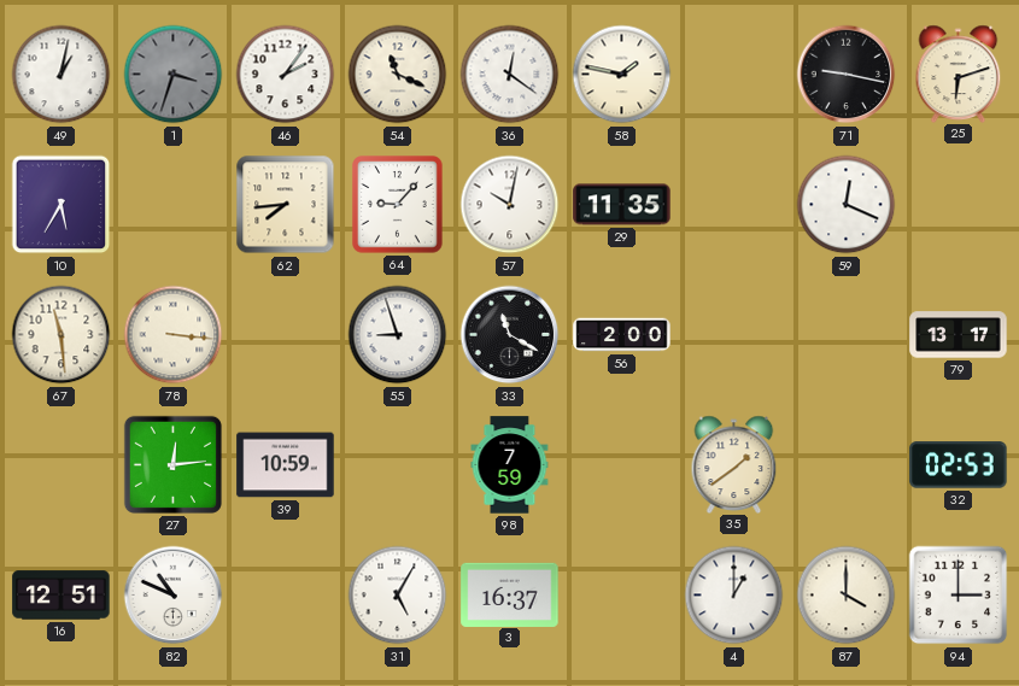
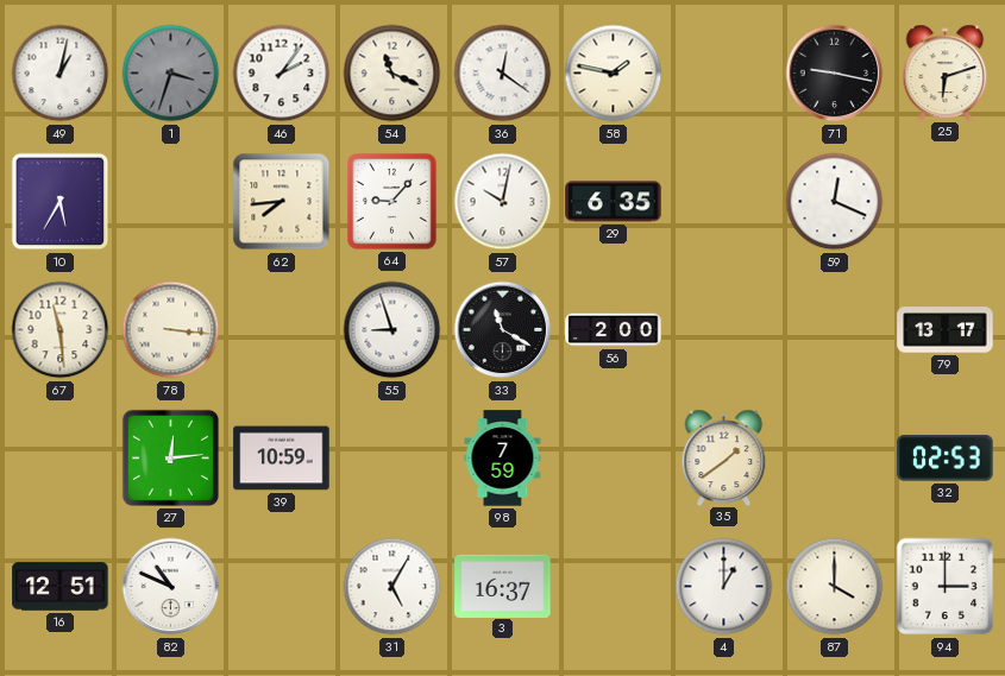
29: 11:35 -> 6:35 (614, 202)
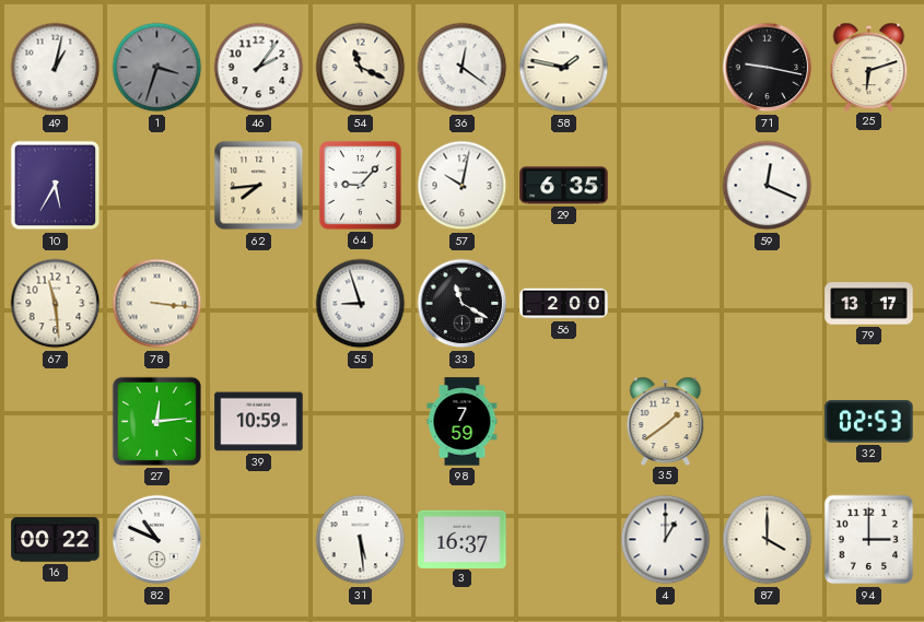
16: 12:51 -> 00:22 (56, 540)
31: 5:05 -> 5:29 (361, 540)
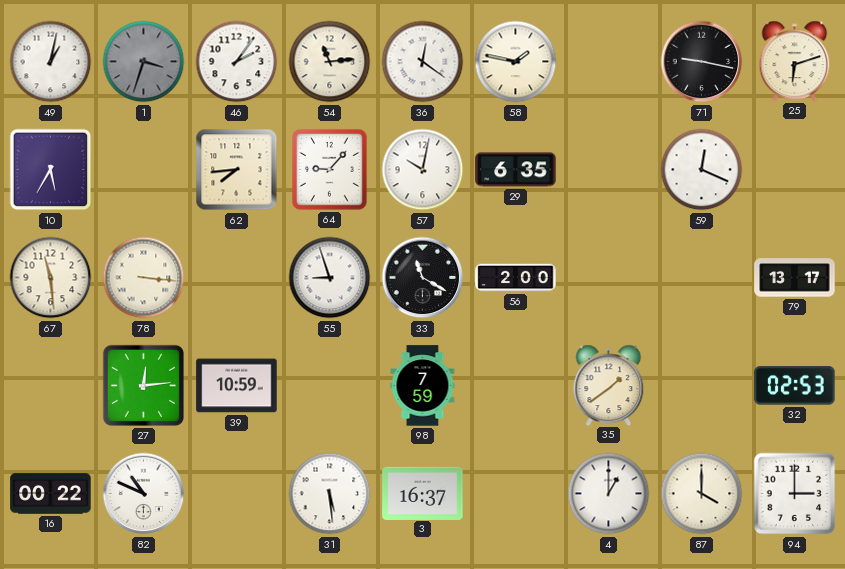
54: 11:19 -> 11:14 (330, 62)
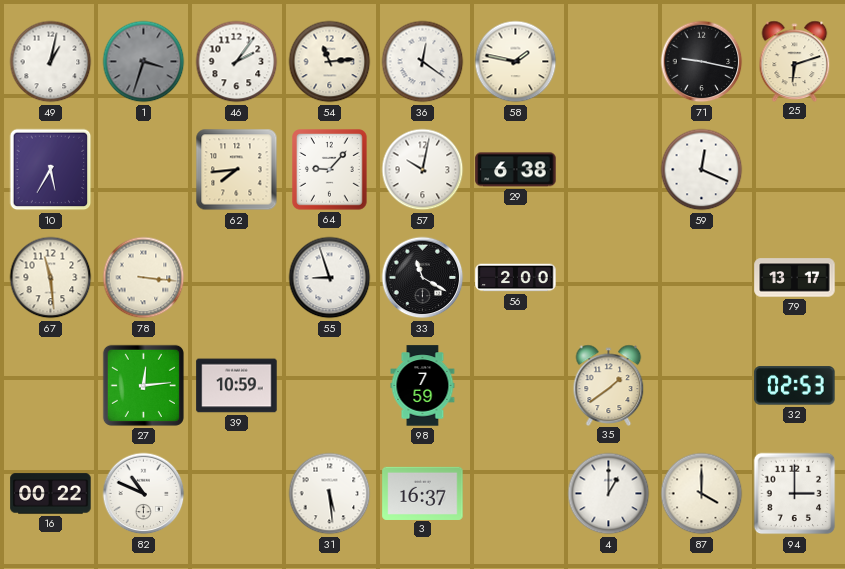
29: 6:35 -> 6:38 (516, 170)
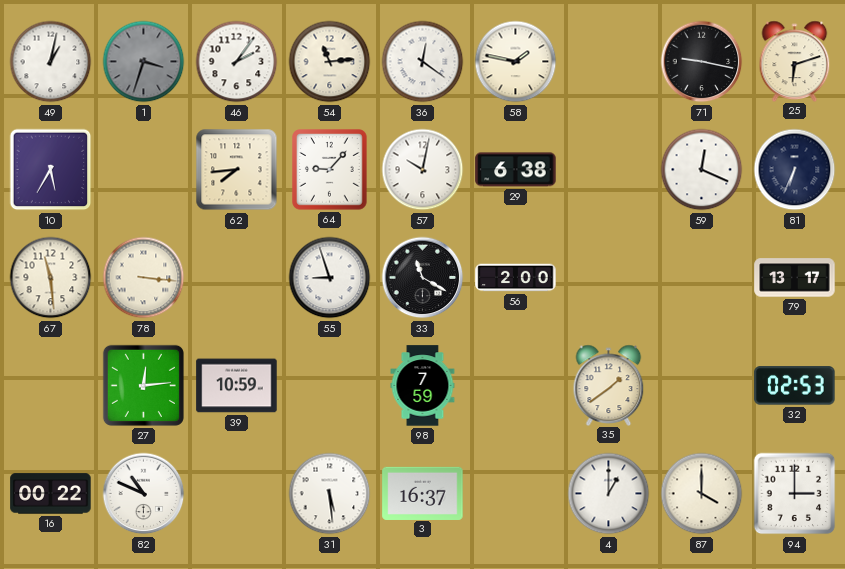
81: none -> 6:34 (795, 170)
